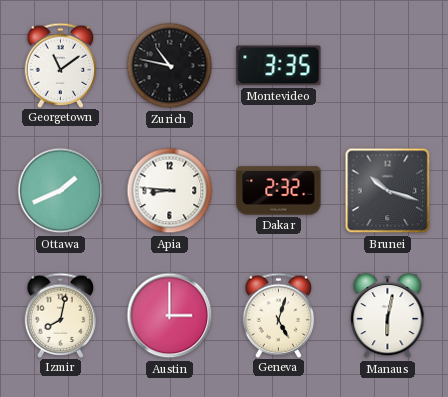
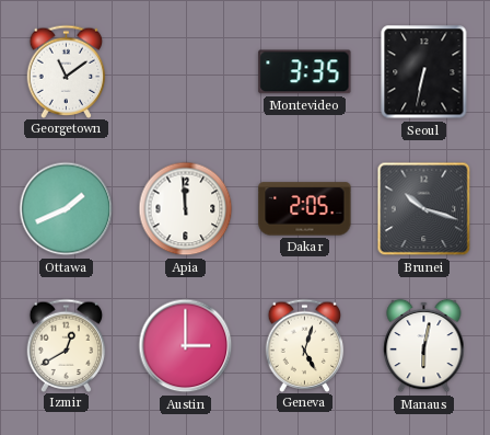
Zurich: 10:47 -> none (170, 66)
Seoul: none -> 6:32 (424, 72)
Apia: 8:46 -> 11:59 (186, 209)
Dakar: 2:32 -> 2:05 (305, 209)
Izmir: 8:02 -> 12:40 (67, 345)
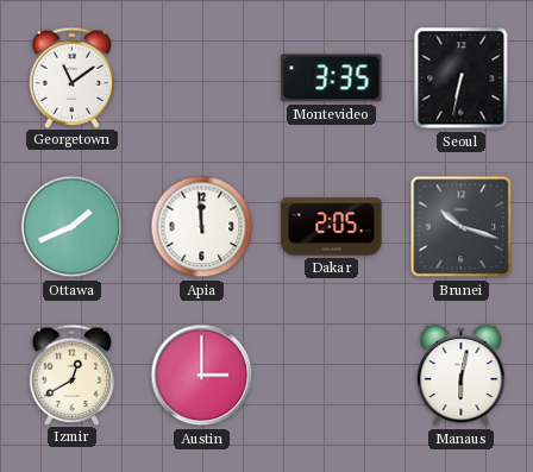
Geneva: 5:03 -> none (305, 345)
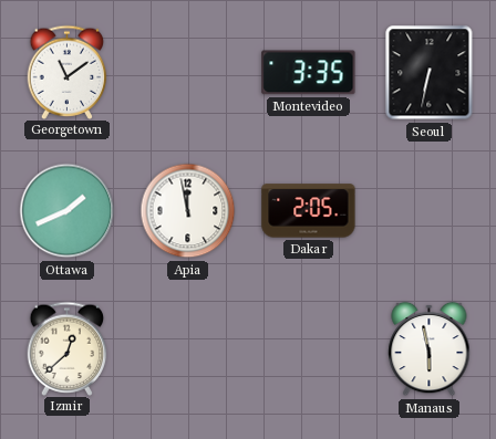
Apia: 11:59 -> 11:58 (188, 211)
Brunei: 10:18 -> none (462, 227)
Izmir: 12:40 -> 12:38 (68, 348)
Austin: 3:00 -> none (202, 376)
Manaus: 6:02 -> 5:58 (430, 349)
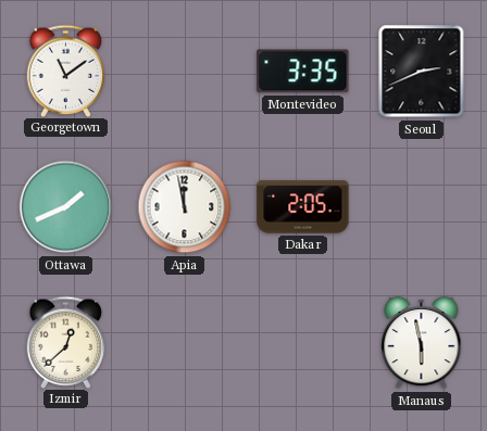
Seoul: 6:32 -> 2:41 (422, 72)
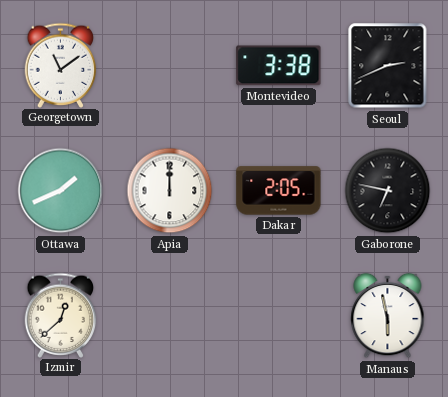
Montevideo: 3:35 -> 3:38 (279, 66)
Apia: 11:58 -> 12:00 (170, 191)
Gaborone: none -> 6:47 (388, 191)
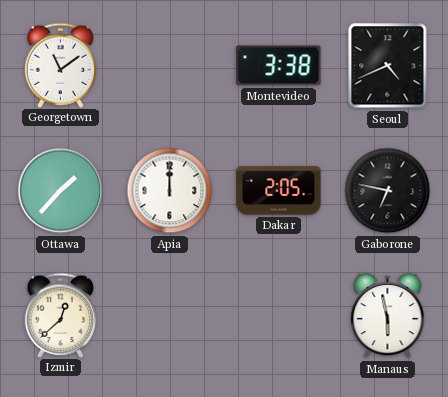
Seoul: 2:41 -> 4:41 (388, 66)
Ottawa: 1:41 -> 1:37 (61, 191)
